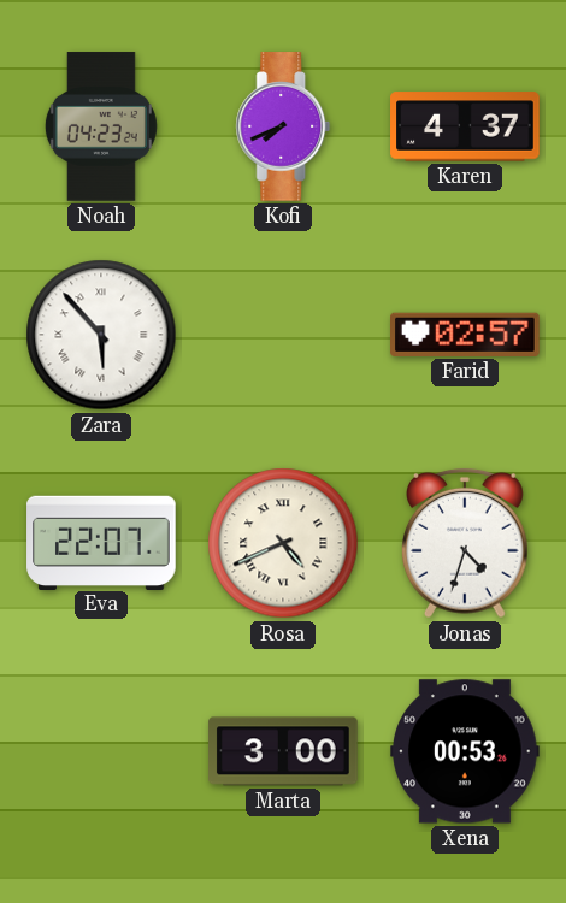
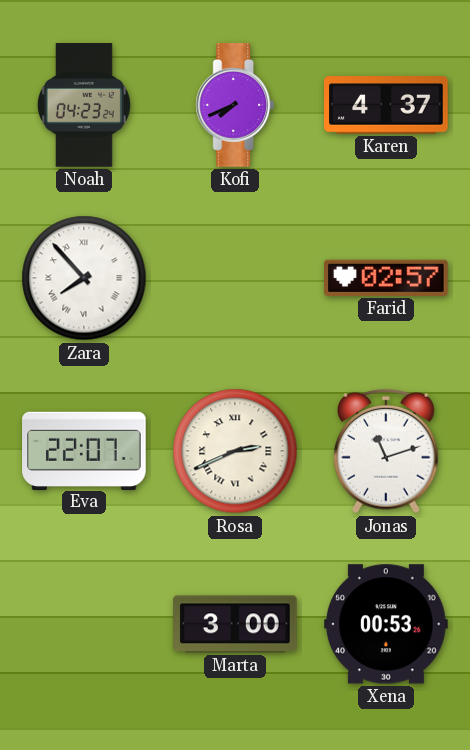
Zara: 5:53 -> 7:53 (84, 278)
Rosa: 4:41 -> 2:41 (235, 451)
Jonas: 4:33 -> 11:12 (387, 451)
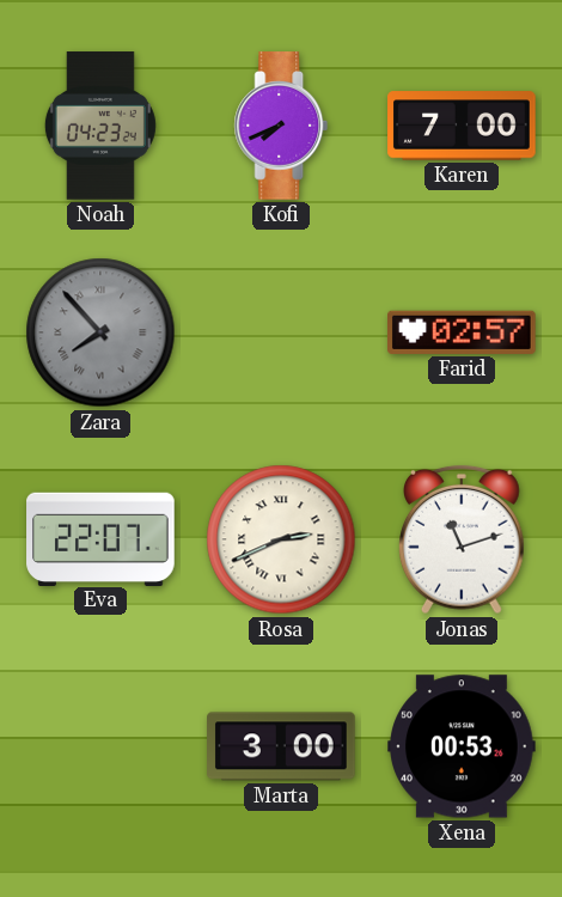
Karen: 4:37 -> 7:00 (462, 126)
Zara dial: white -> grey (100, 332)
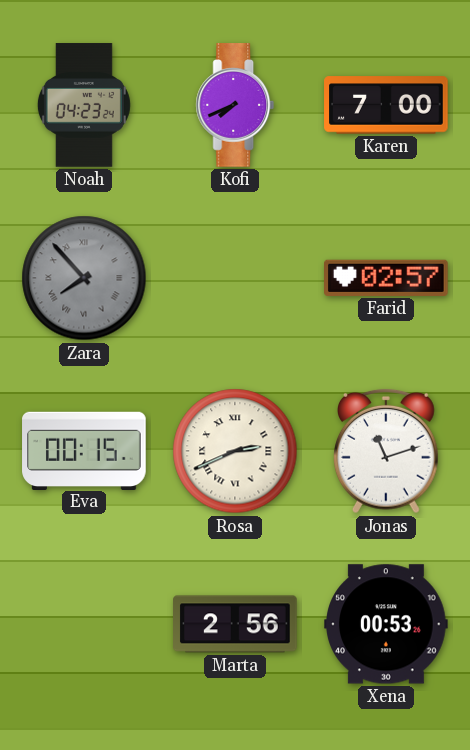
Eva: 22:07 -> 00:15 (84, 450)
Marta: 3:00 -> 2:56 (235, 624)
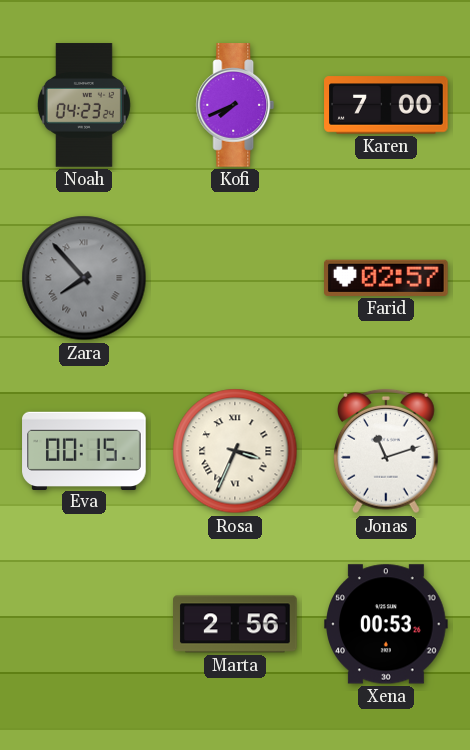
Rosa: 2:41 -> 3:34 (235, 451)
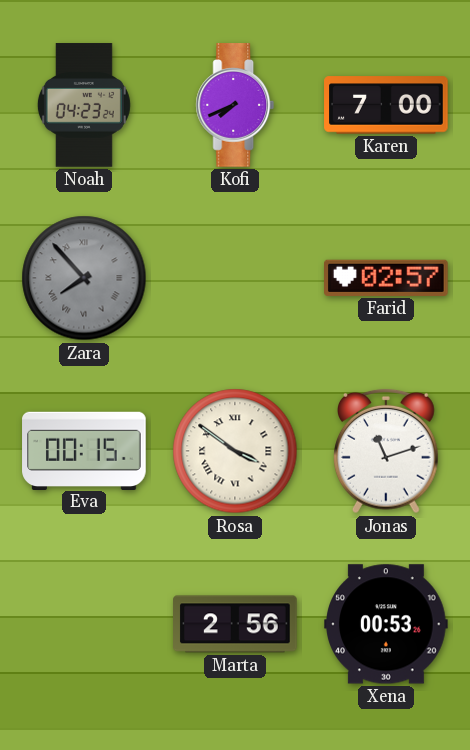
Rosa: 3:34 -> 3:51 (235, 451)
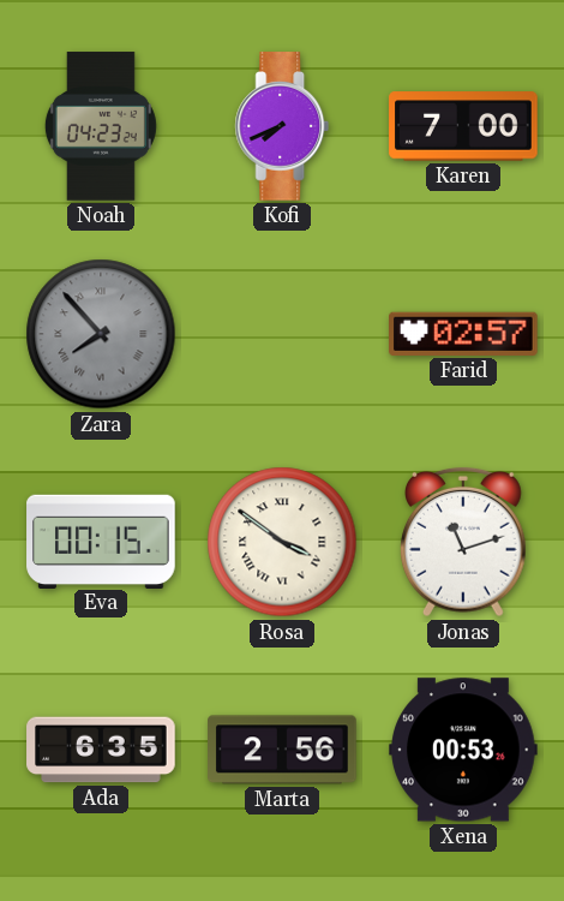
Ada: none -> 6:35 (101, 750)
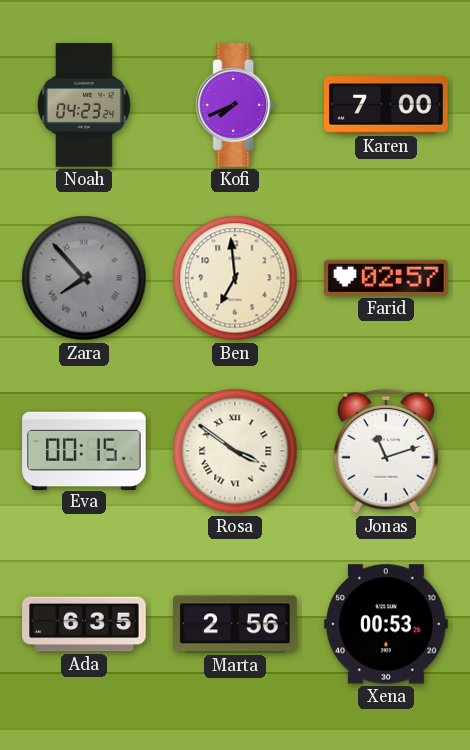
Ben: none -> 6:59 (235, 278)
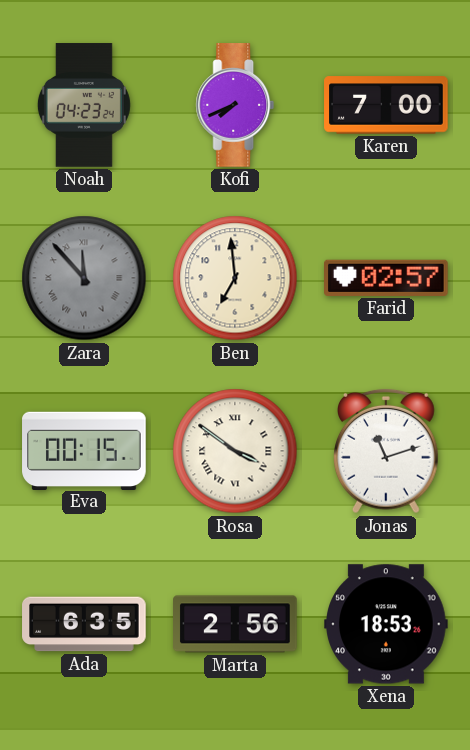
Zara: 7:53 -> 11:53 (84, 278)
Xena: 00:53 -> 18:53 (386, 624)
